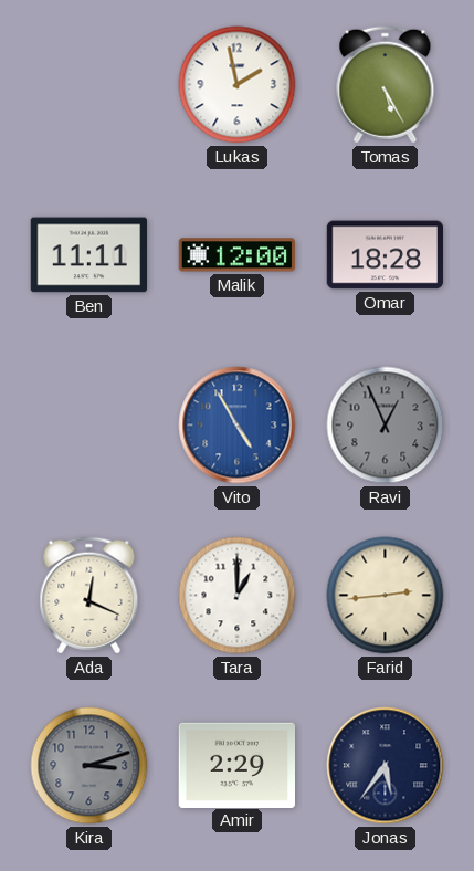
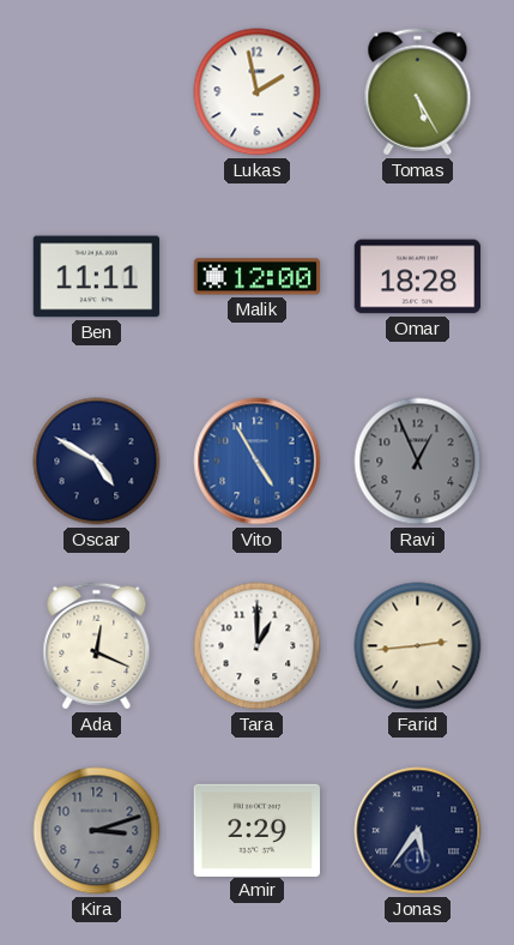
Oscar: none -> 4:50 (97, 462)
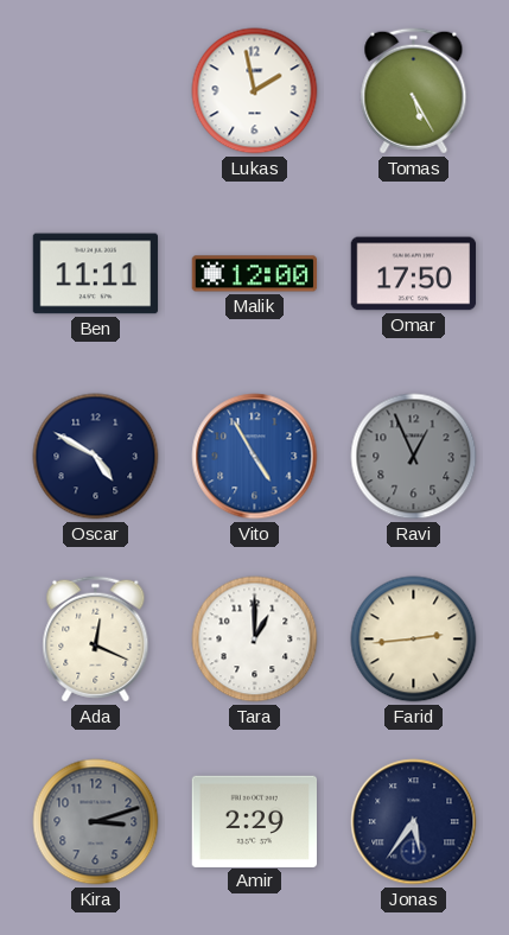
Omar: 18:28 -> 17:50 (414, 274)
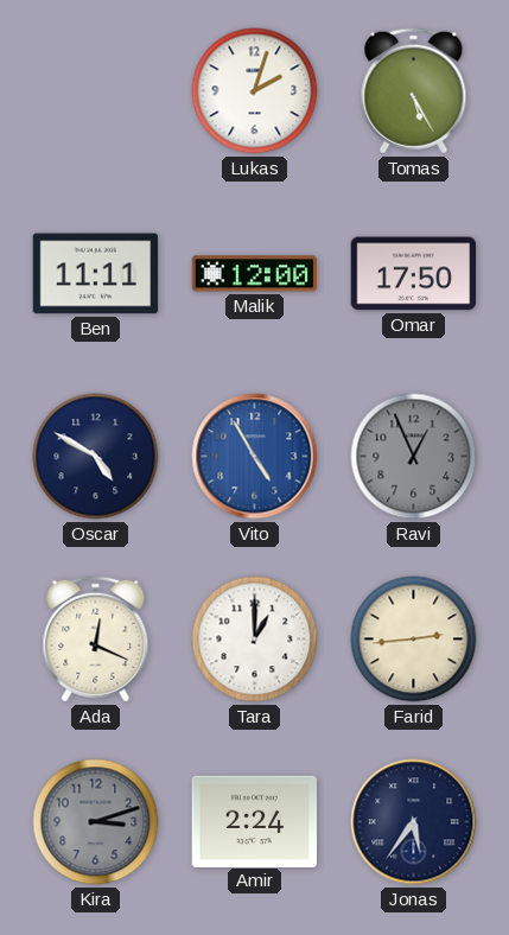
Lukas: 1:58 -> 2:03 (255, 91)
Amir: 2:29 -> 2:24 (254, 821)
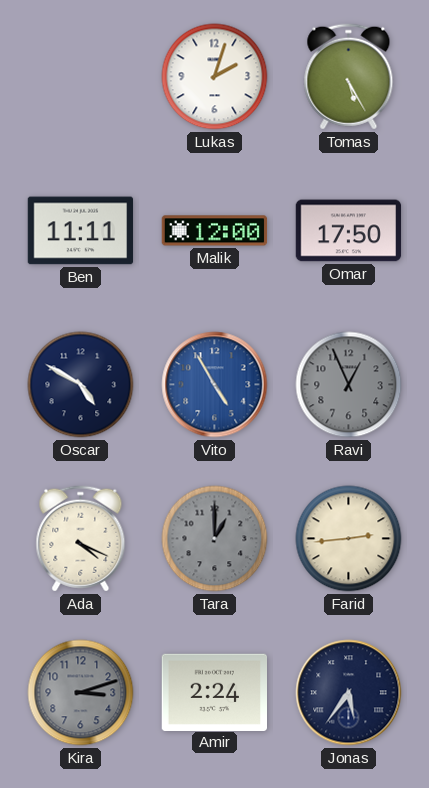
Ada: 12:19 -> 4:19 (81, 539)
Tara dial: white -> grey (215, 539)
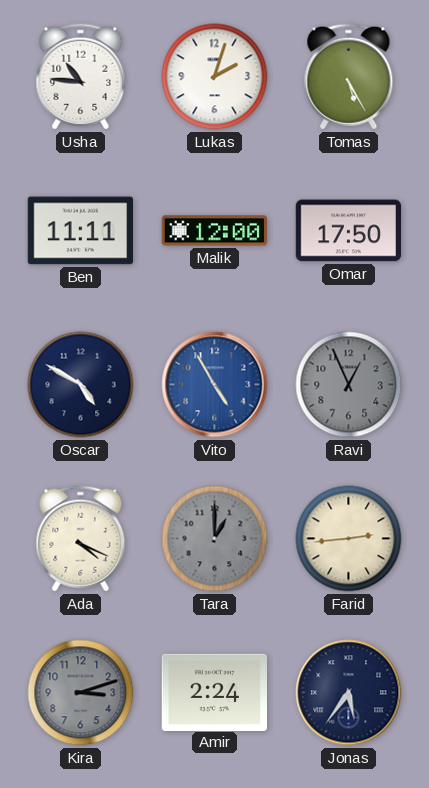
Usha: none -> 10:46 (81, 77)
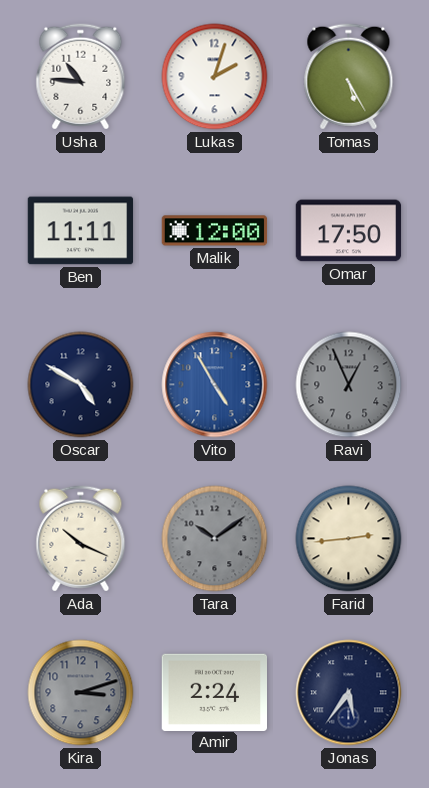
Ada: 4:19 -> 10:19 (81, 539)
Tara: 1:00 -> 10:09 (215, 539)
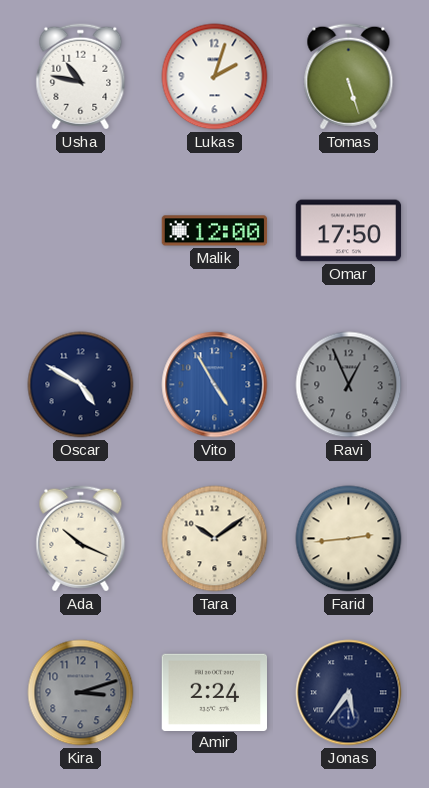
Usha: 10:46 -> 10:47 (81, 77)
Tomas: 5:25 -> 5:27 (349, 77)
Ben: 11:11 -> none (81, 231)
Tara dial: grey -> cream (215, 539)
